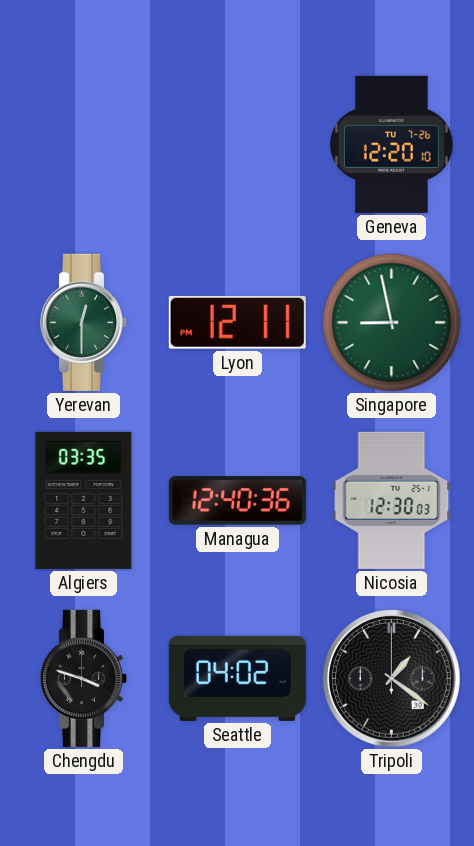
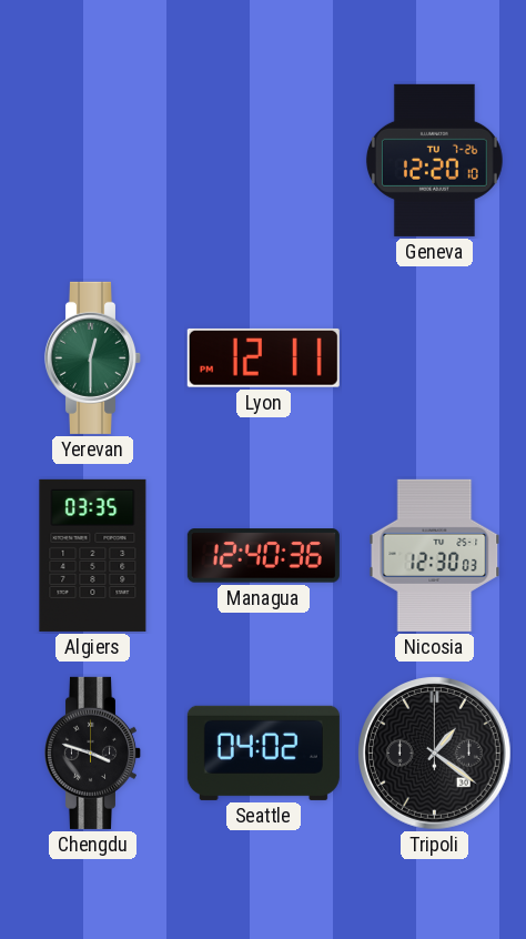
Singapore: 8:58 -> none (392, 323)
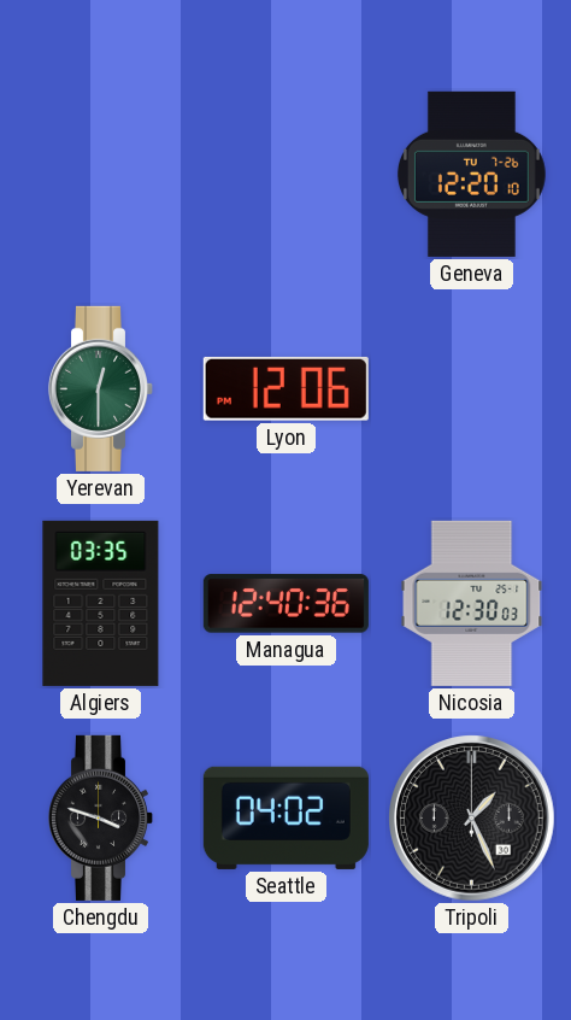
Lyon: 12:11 -> 12:06 (285, 388)
Tripoli: 1:21 -> 1:26 (472, 819)
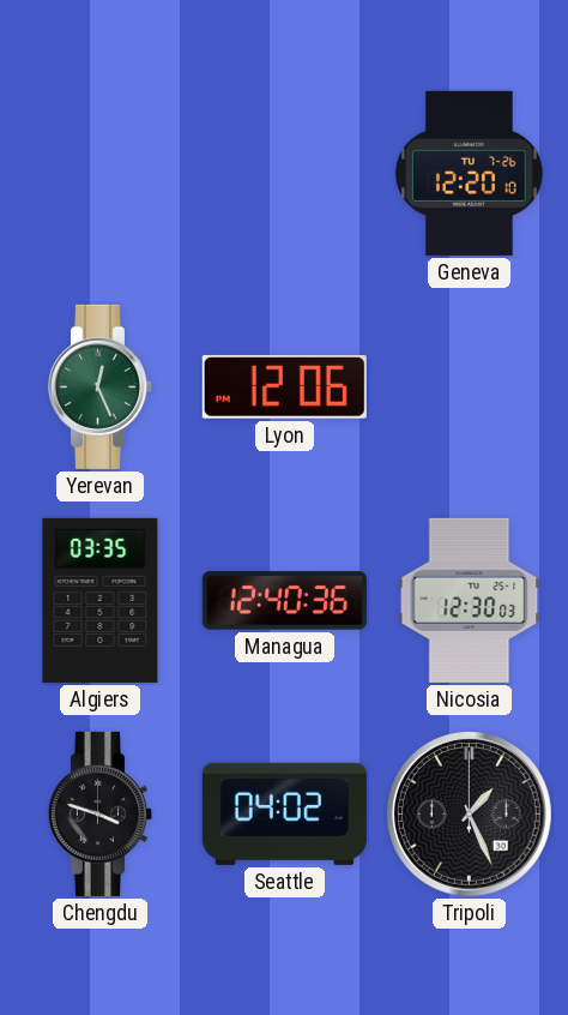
Yerevan: 12:30 -> 12:26 (101, 386)
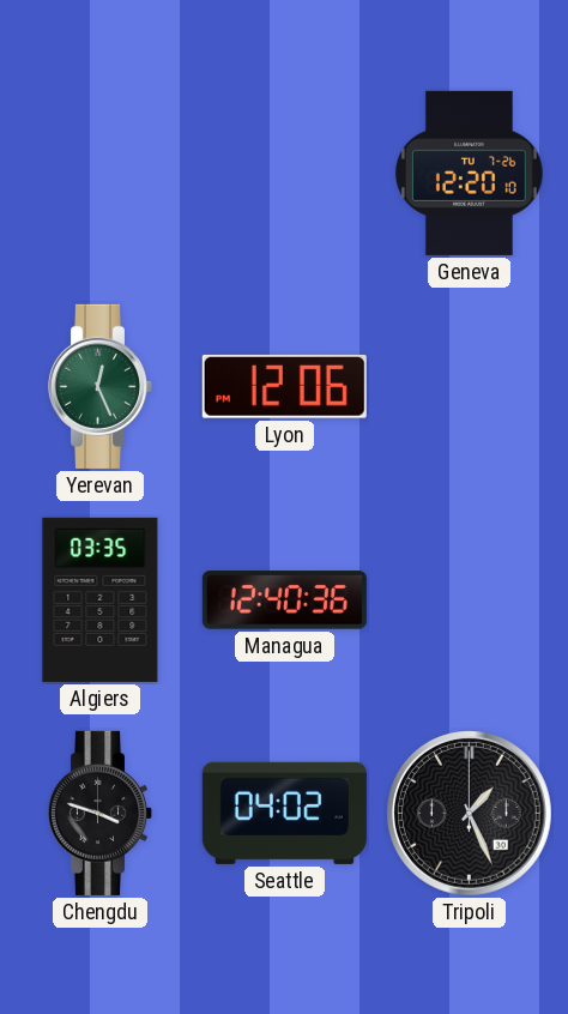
Nicosia: 12:30 -> none (470, 600)
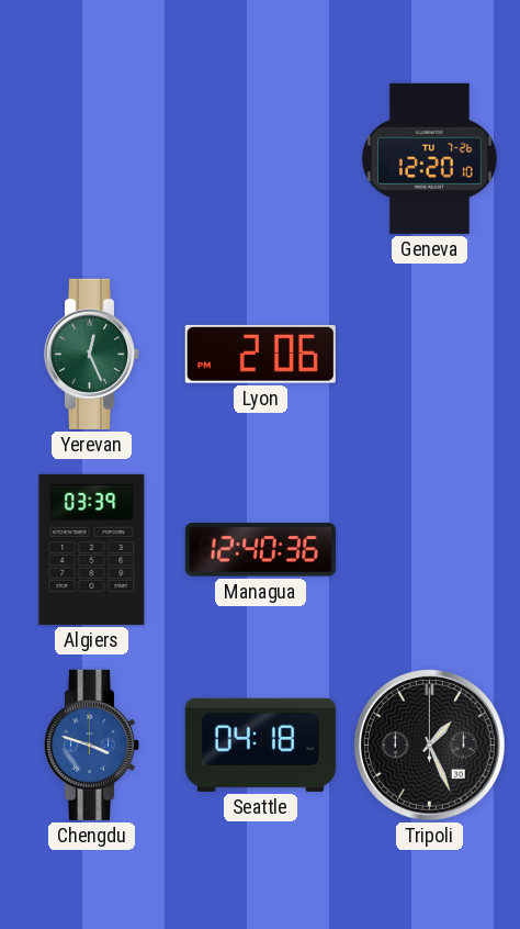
Lyon: 12:06 -> 2:06 (260, 354)
Algiers: 03:35 -> 03:39 (92, 549)
Chengdu dial: black -> blue (92, 745)
Seattle: 04:02 -> 04:18 (260, 745)
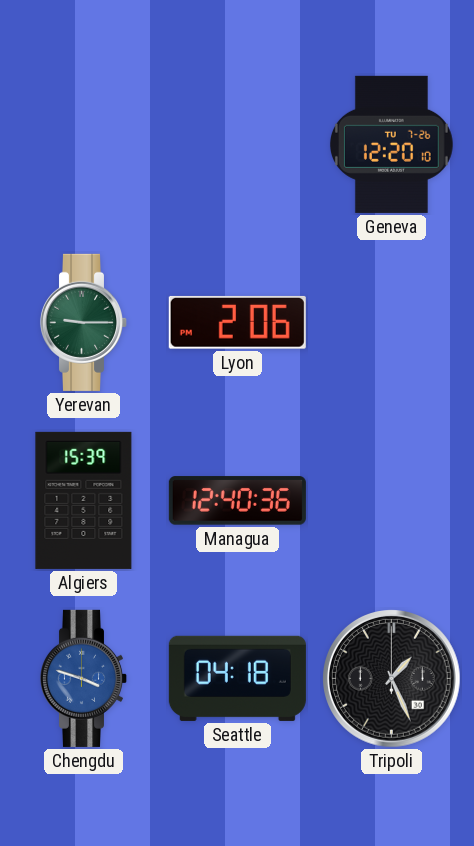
Yerevan: 12:26 -> 9:15 (84, 322)
Algiers: 03:39 -> 15:39 (84, 500)
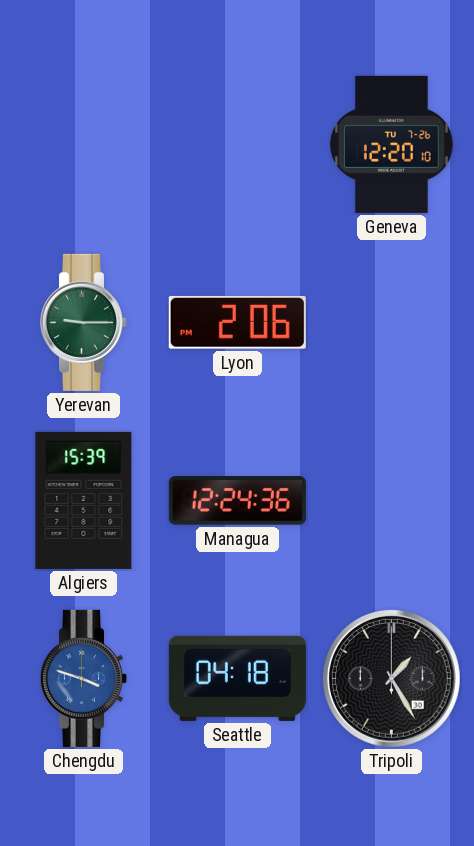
Managua: 12:40 -> 12:24 (237, 501)
Tripoli: 1:26 -> 1:25 (392, 679)
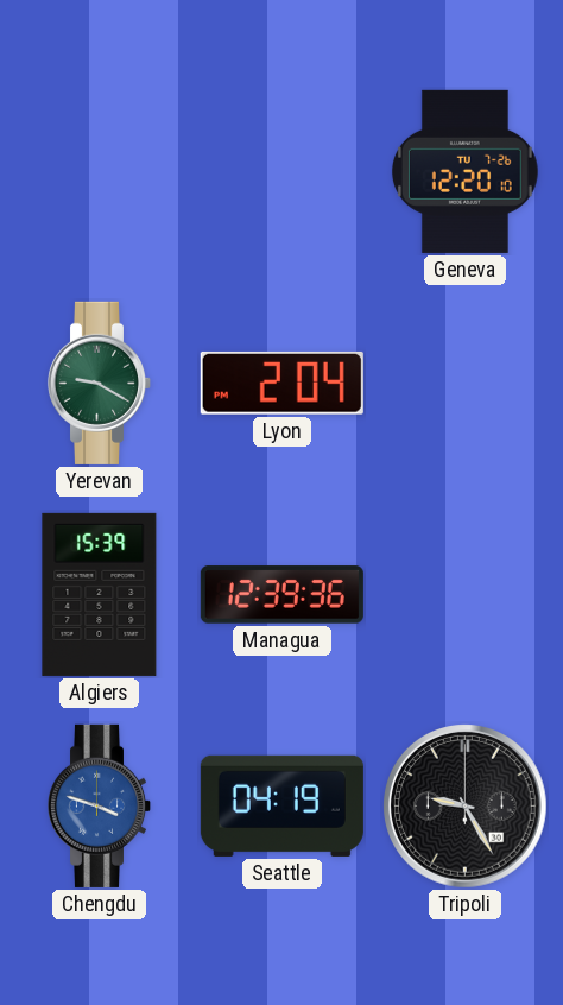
Yerevan: 9:15 -> 9:20 (100, 383)
Lyon: 2:06 -> 2:04 (281, 383)
Managua: 12:24 -> 12:39 (281, 595)
Seattle: 04:18 -> 04:19 (281, 805)
Tripoli: 1:25 -> 9:25 (466, 807)
